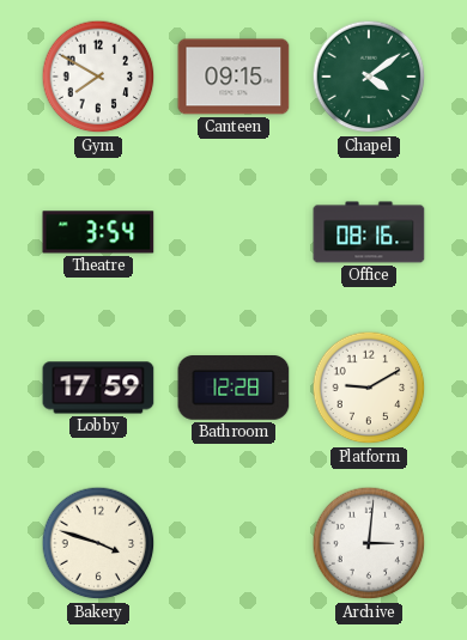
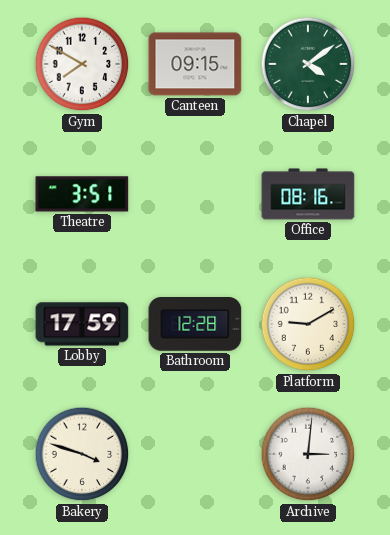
Theatre: 3:54 -> 3:51 (82, 194)
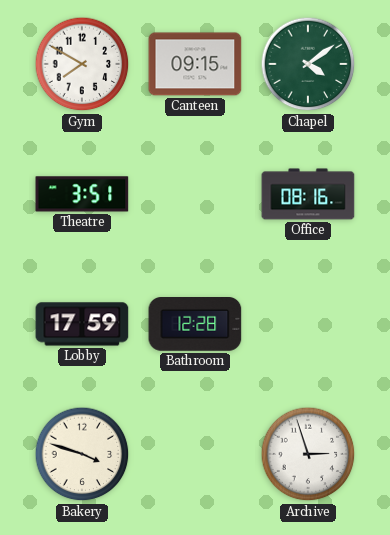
Platform: 9:10 -> none (308, 324)
Archive: 3:01 -> 2:57 (308, 454)
